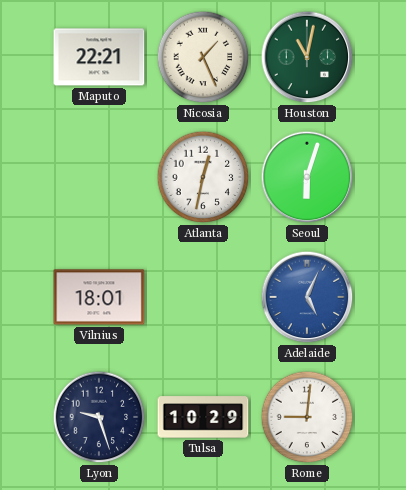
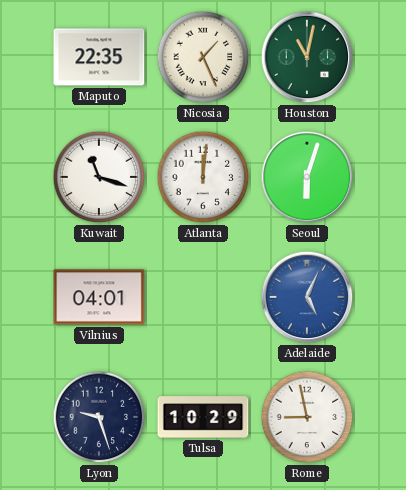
Maputo: 22:21 -> 22:35 (99, 57)
Kuwait: none -> 11:18 (99, 177)
Atlanta: 12:32 -> 12:01 (203, 177)
Vilnius: 18:01 -> 04:01 (99, 297)
Rome: 9:01 -> 8:58 (307, 417)
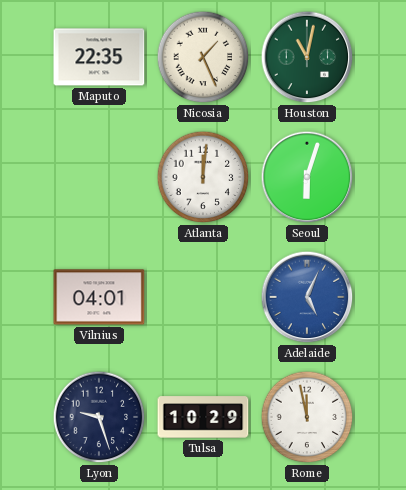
Kuwait: 11:18 -> none (99, 177)
Rome: 8:58 -> 11:58 (307, 417)
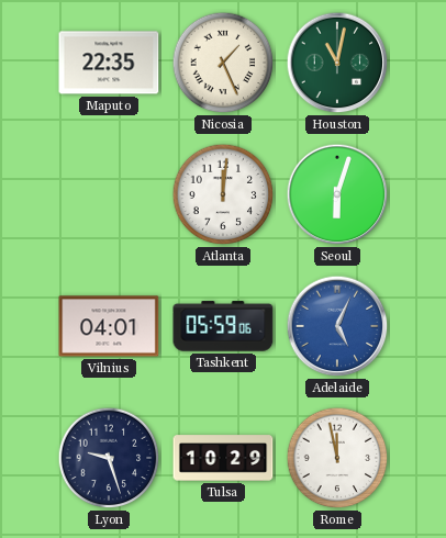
Tashkent: none -> 05:59 (223, 326)
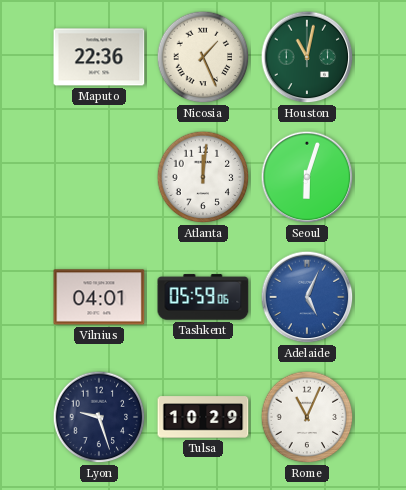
Maputo: 22:35 -> 22:36 (99, 57)
Rome: 11:58 -> 11:04 (307, 417)
